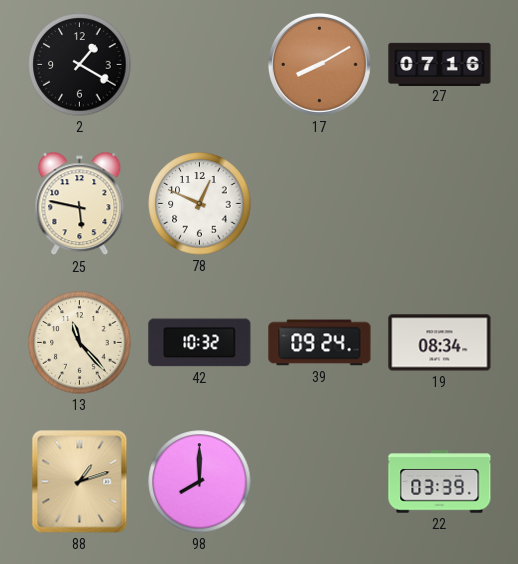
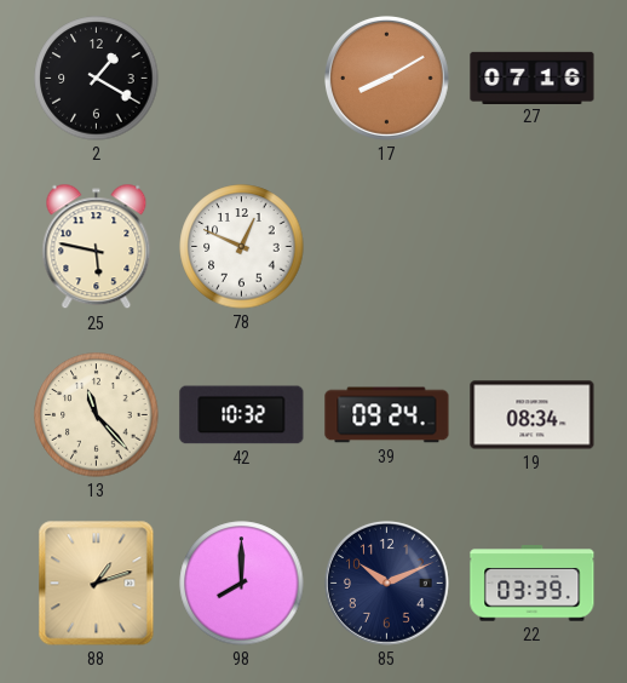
85: none -> 10:11 (386, 582)
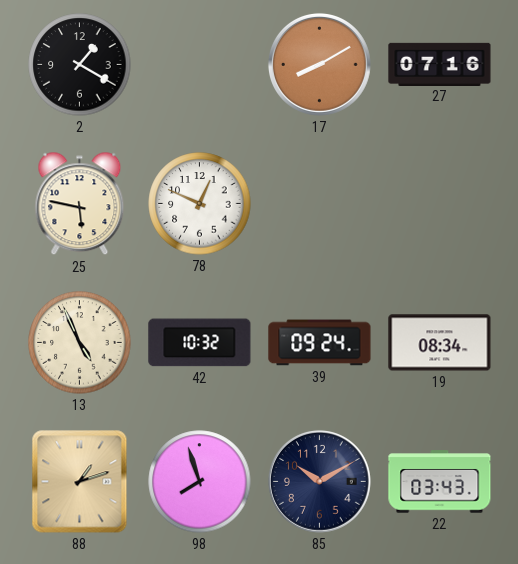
13: 11:23 -> 4:56 (80, 343)
98: 8:00 -> 7:57 (200, 482)
85: 10:11 -> 10:10 (319, 481)
22: 03:39 -> 03:43 (440, 482)
